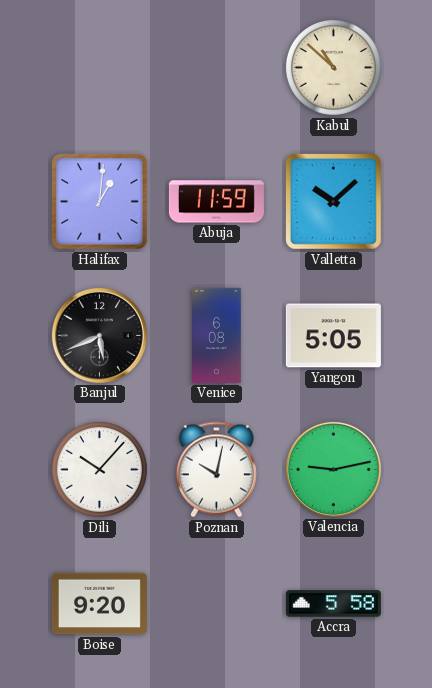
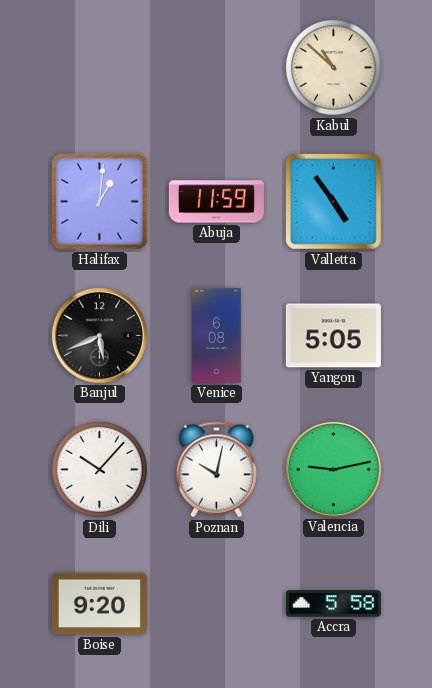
Valletta: 10:08 -> 4:54 (334, 202)
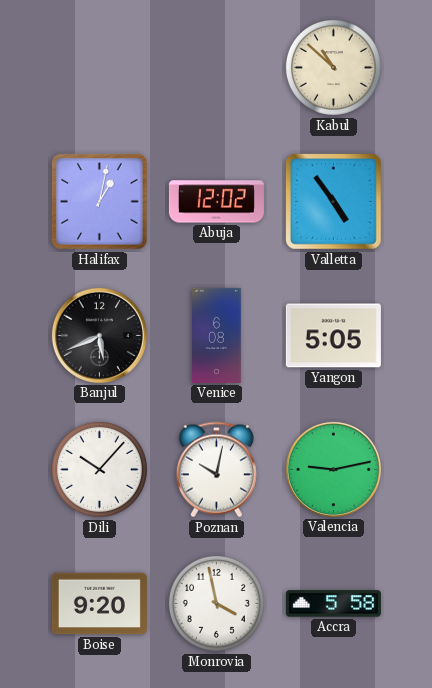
Halifax: 1:01 -> 1:02 (100, 202)
Abuja: 11:59 -> 12:02 (216, 202)
Monrovia: none -> 3:58 (216, 603)
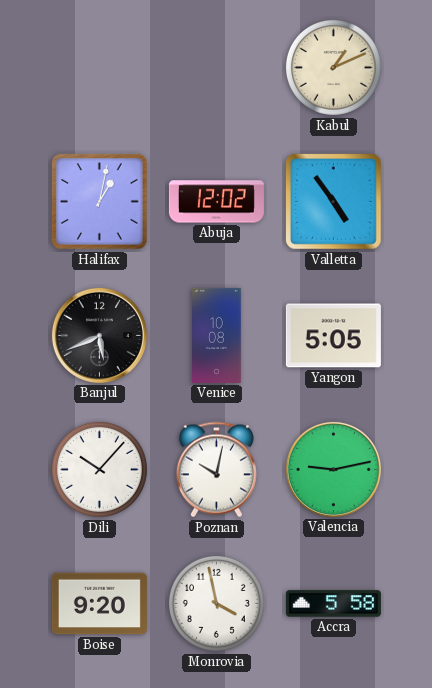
Kabul: 10:52 -> 1:11 (333, 67)
Venice: 6:08 -> 10:08 (217, 335)
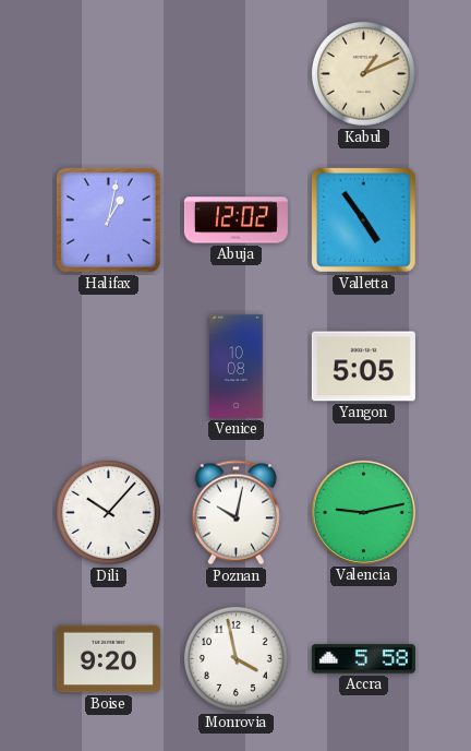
Banjul: 5:41 -> none (99, 335)
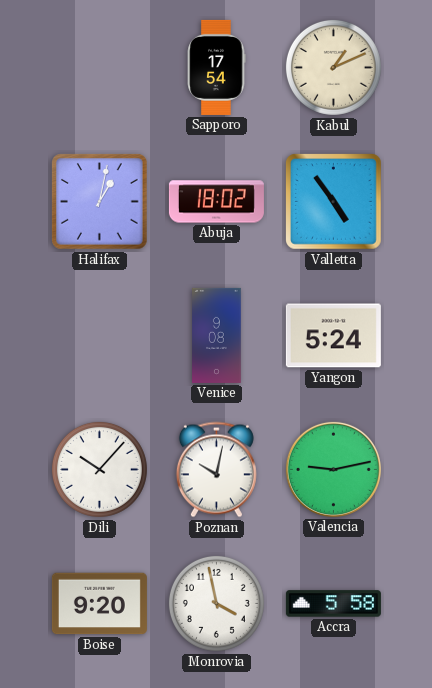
Sapporo: none -> 17:54 (216, 67)
Abuja: 12:02 -> 18:02 (216, 202)
Venice: 10:08 -> 9:08 (217, 335)
Yangon: 5:05 -> 5:24 (333, 336)
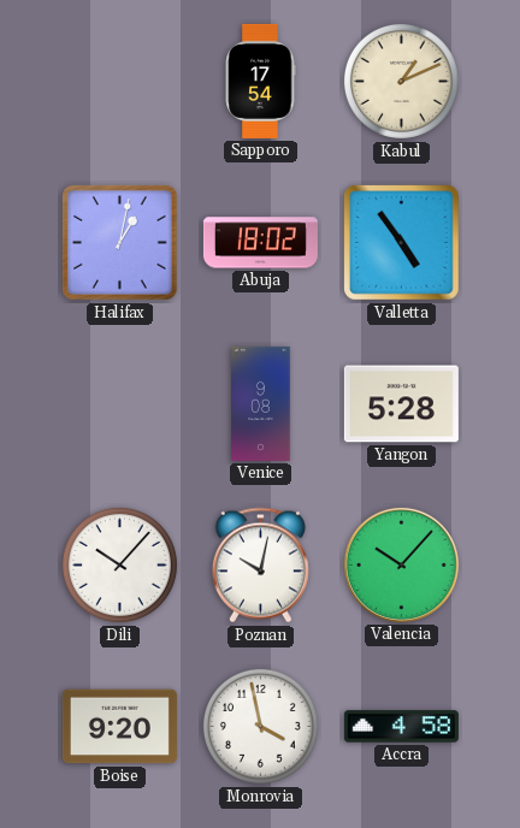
Yangon: 5:24 -> 5:28 (401, 404)
Valencia: 9:13 -> 10:07 (401, 564)
Accra: 5:58 -> 4:58 (401, 727)
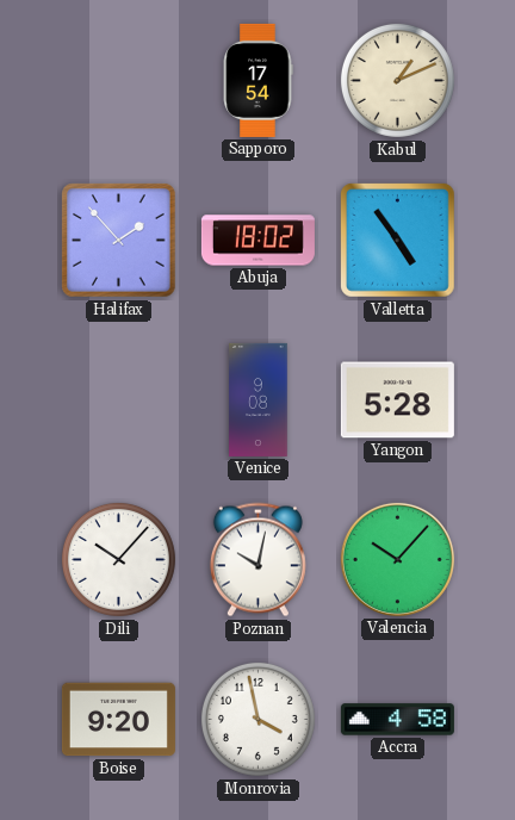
Halifax: 1:02 -> 1:53 (119, 241)
